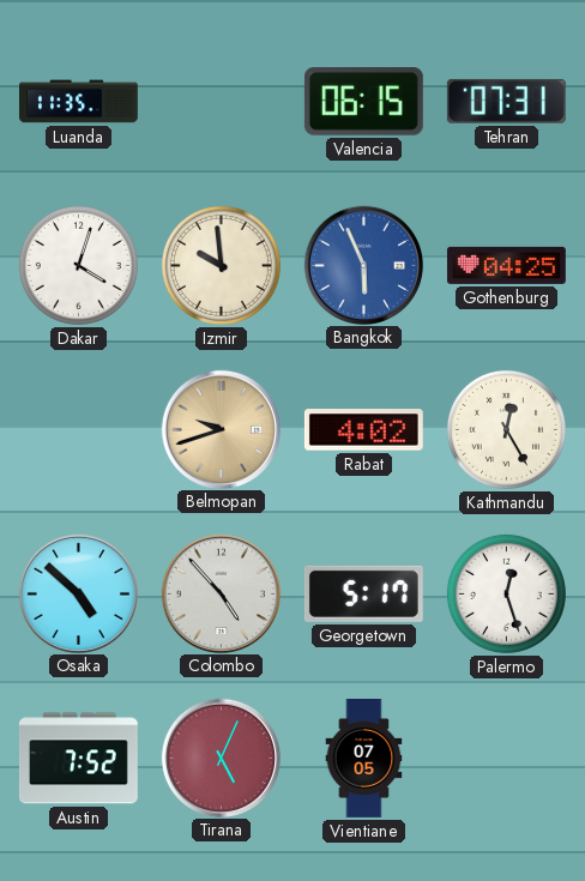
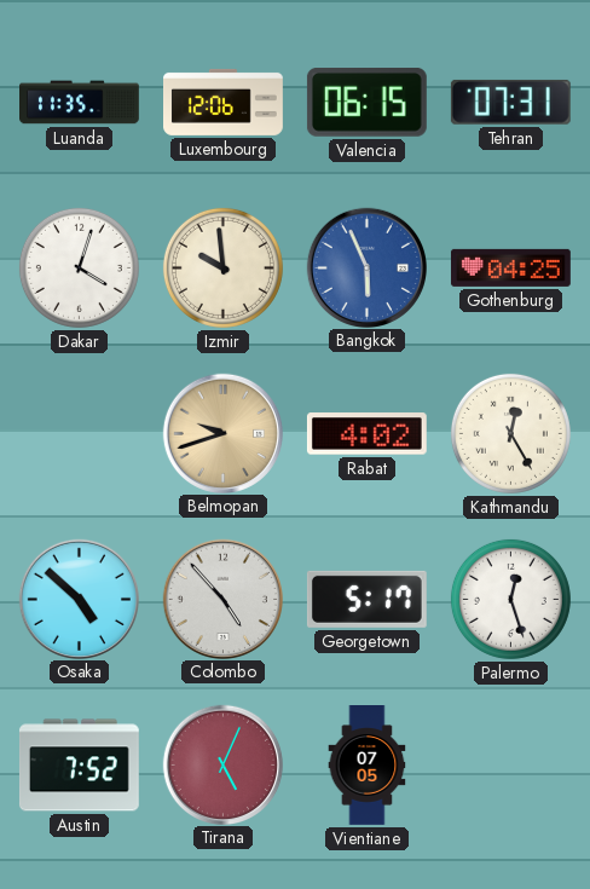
Luxembourg: none -> 12:06 (224, 102)
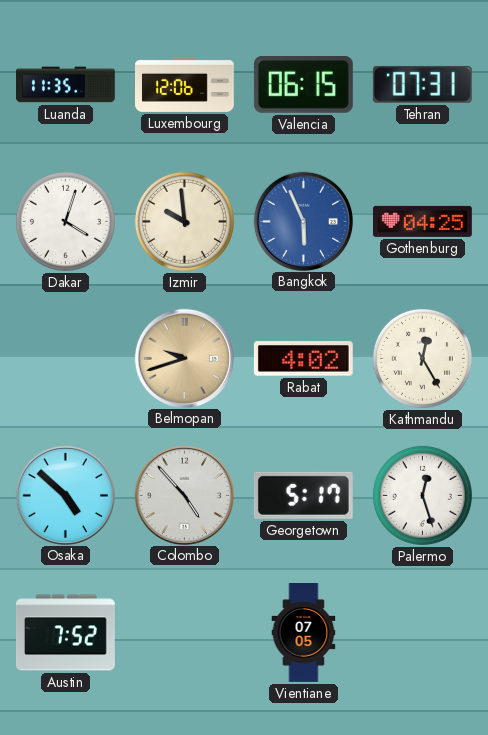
Tirana: 5:04 -> none (222, 764)
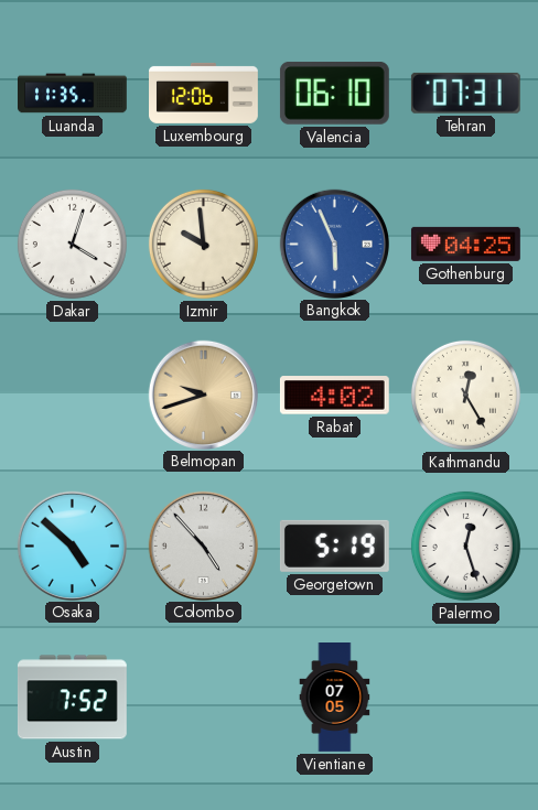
Valencia: 06:15 -> 06:10 (334, 94)
Georgetown: 5:17 -> 5:19 (334, 546)
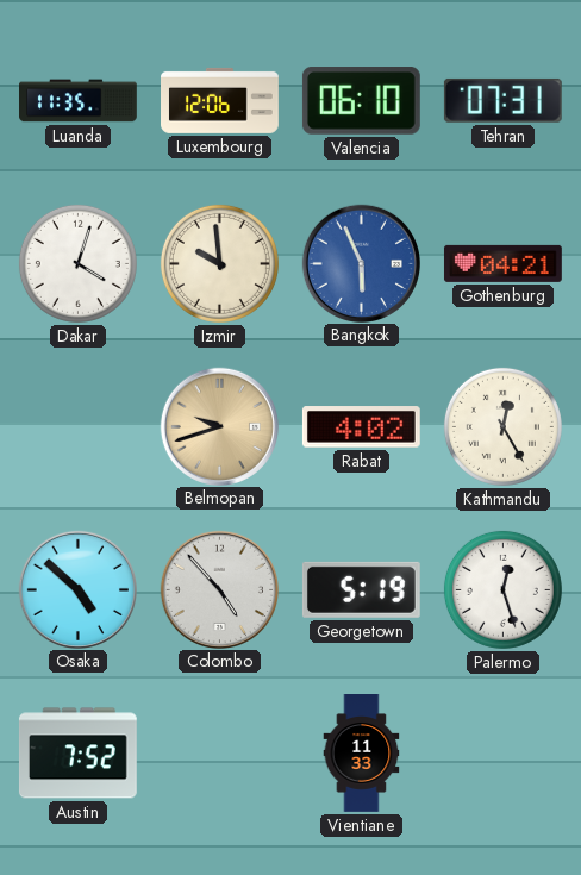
Gothenburg: 04:25 -> 04:21 (502, 263)
Vientiane: 07:05 -> 11:33 (362, 754)
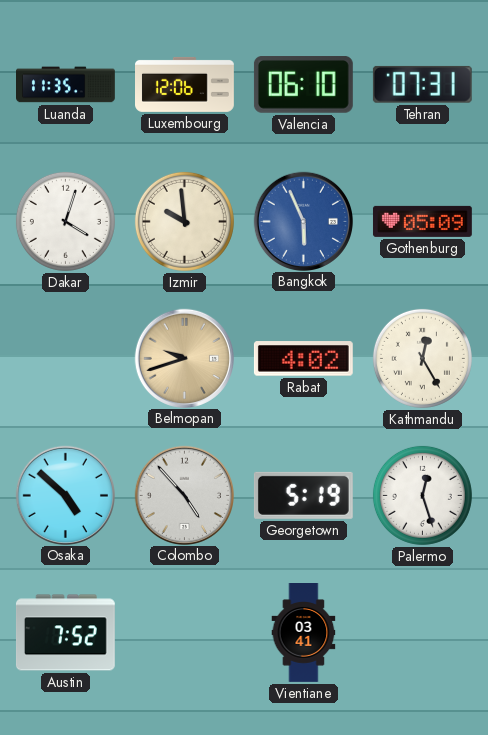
Gothenburg: 04:21 -> 05:09 (422, 221)
Vientiane: 11:33 -> 03:41 (304, 633)
